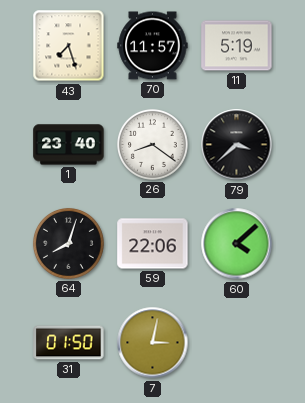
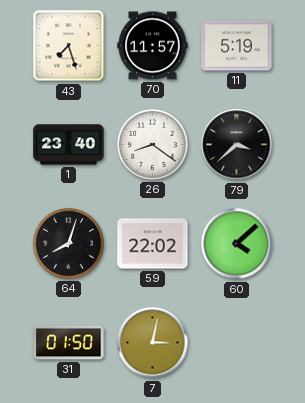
59: 22:06 -> 22:02 (153, 244)
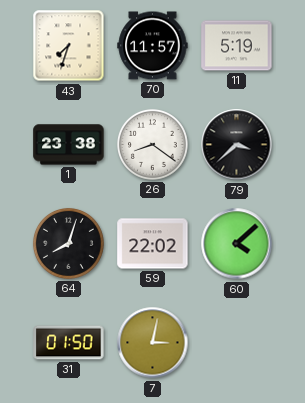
43: 7:27 -> 7:33 (69, 46)
1: 23:40 -> 23:38 (69, 145)
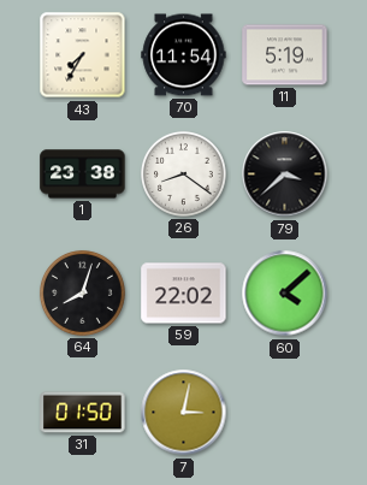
43: 7:33 -> 7:35 (83, 55)
70: 11:57 -> 11:54 (184, 55)
